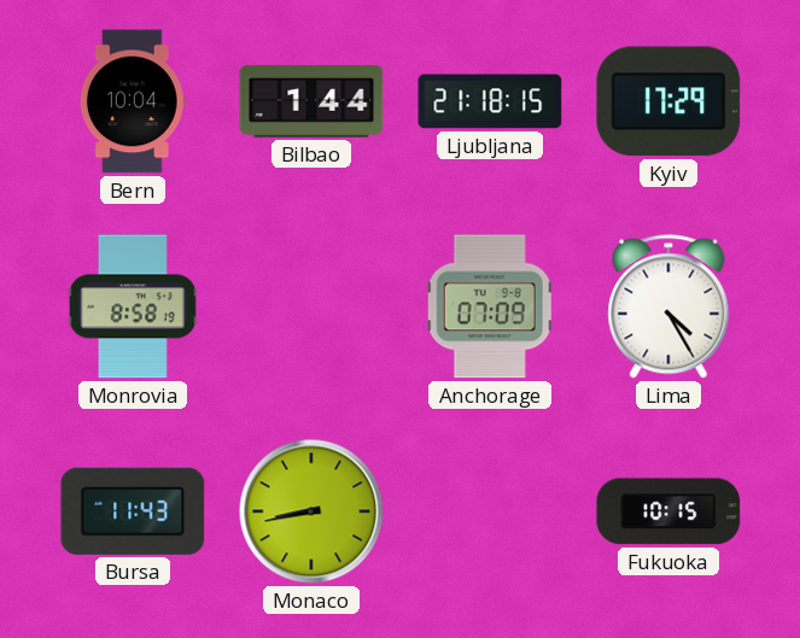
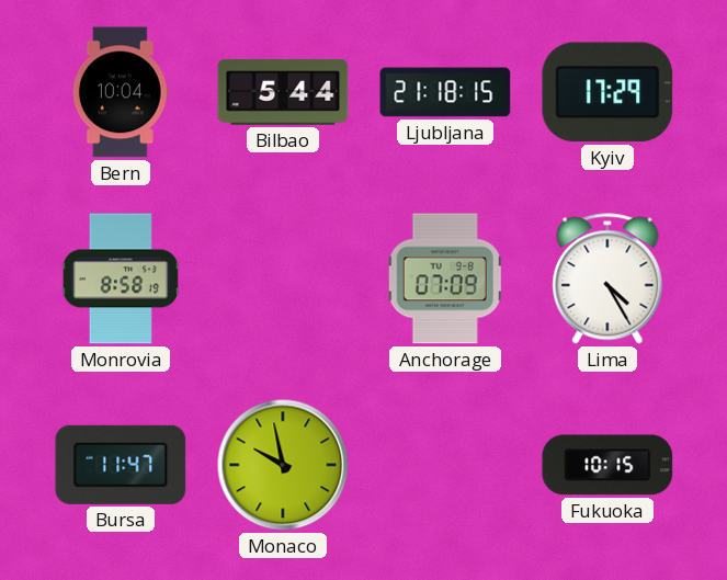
Bilbao: 1:44 -> 5:44 (283, 92)
Bursa: 11:43 -> 11:47 (121, 465)
Monaco: 8:43 -> 9:58 (283, 465)
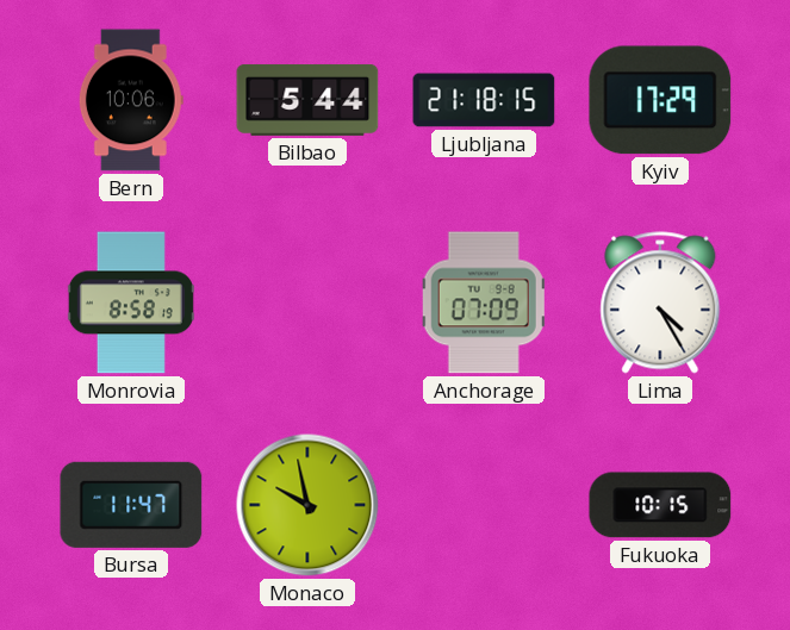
Bern: 10:04 -> 10:06 (131, 100)
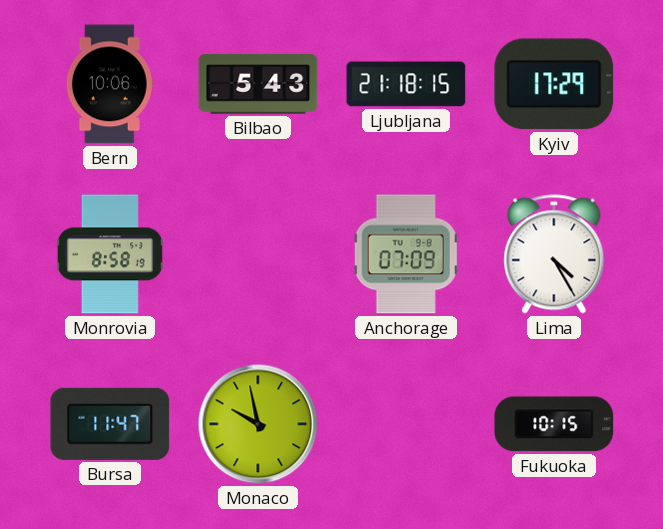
Bilbao: 5:44 -> 5:43 (258, 84)
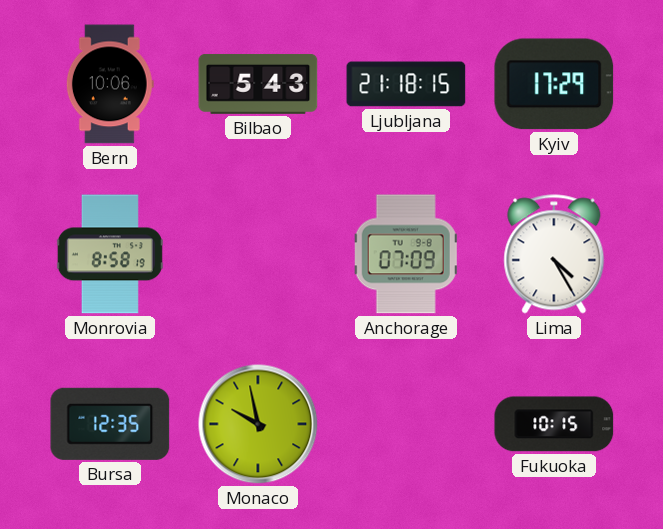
Bursa: 11:47 -> 12:35 (110, 424)
